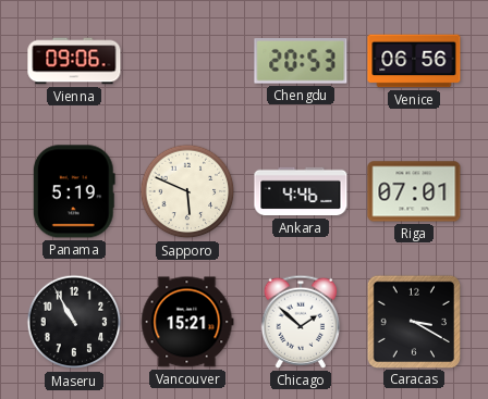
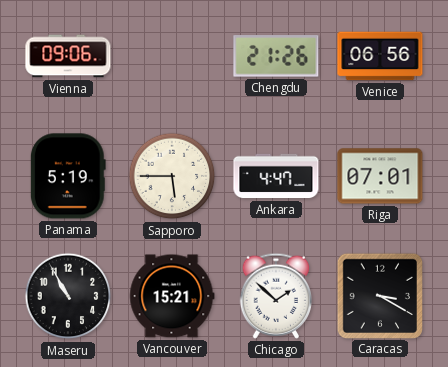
Chengdu: 20:53 -> 21:26 (276, 56)
Sapporo: 5:49 -> 5:45 (172, 176)
Ankara: 4:46 -> 4:47 (276, 176)
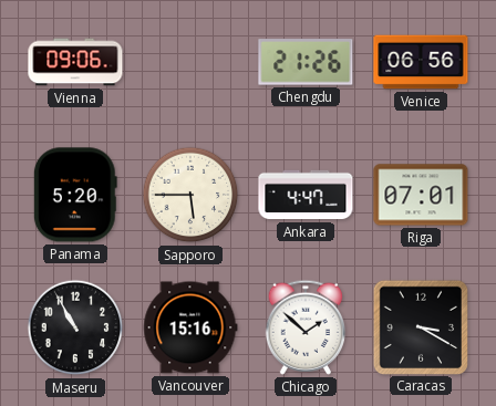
Panama: 5:19 -> 5:20 (75, 195)
Vancouver: 15:21 -> 15:16 (190, 327)
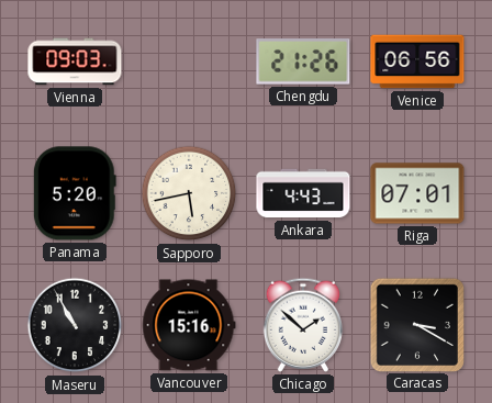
Vienna: 09:06 -> 09:03 (75, 61)
Sapporo: 5:45 -> 5:43 (189, 193)
Ankara: 4:47 -> 4:43 (303, 193)
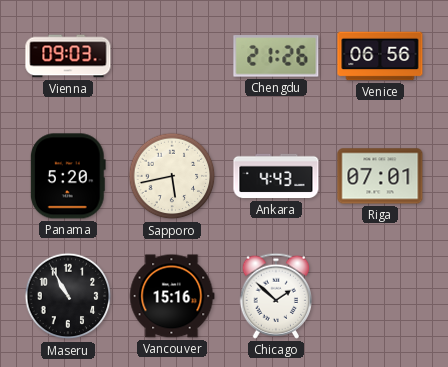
Caracas: 3:20 -> none (416, 324)
